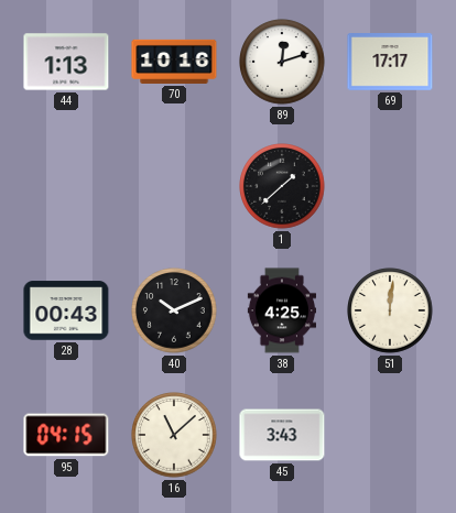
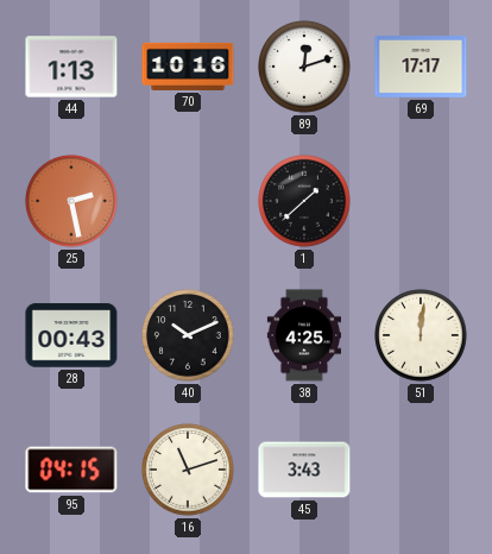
25: none -> 2:28 (71, 201)
16: 11:08 -> 11:12 (188, 470)
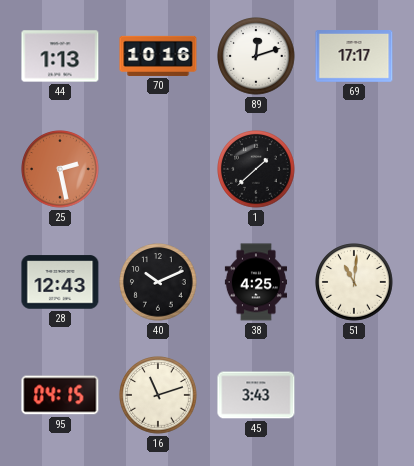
28: 00:43 -> 12:43 (60, 282)
51: 12:01 -> 11:01 (354, 282)
